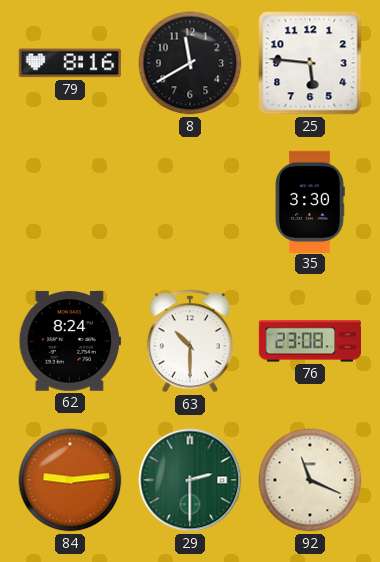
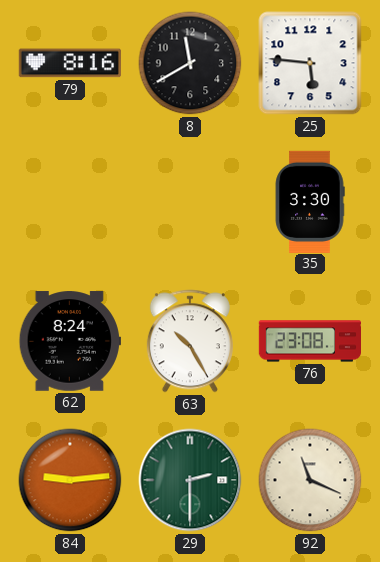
63: 10:30 -> 10:25 (190, 341)
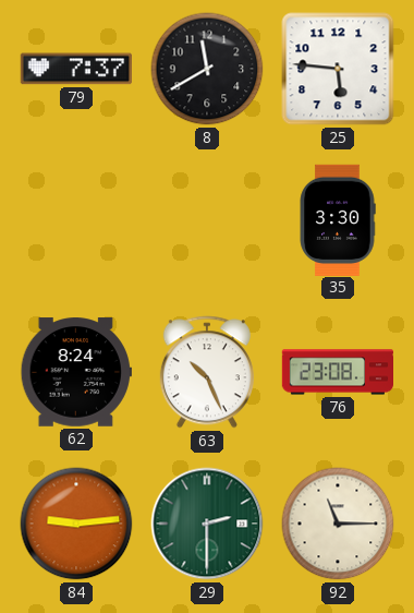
79: 8:16 -> 7:37 (76, 69)
63: 10:25 -> 10:26 (207, 372)
92: 11:19 -> 11:15 (338, 524)
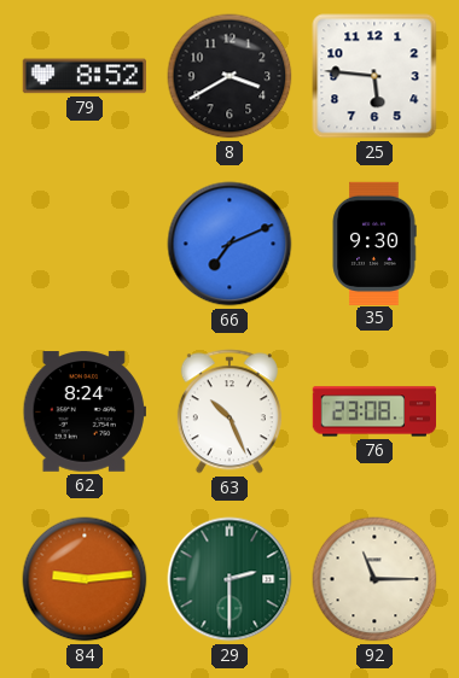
79: 7:37 -> 8:52 (85, 76)
8: 11:40 -> 3:40 (230, 76)
66: none -> 7:11 (230, 244)
35: 3:30 -> 9:30 (374, 242)
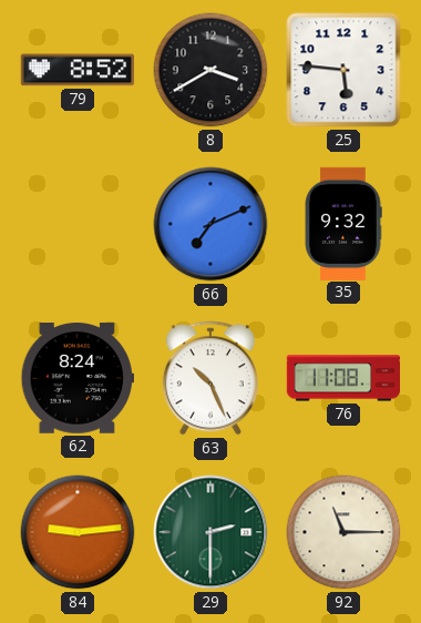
35: 9:30 -> 9:32 (343, 223)
76: 23:08 -> 11:08 (342, 378)
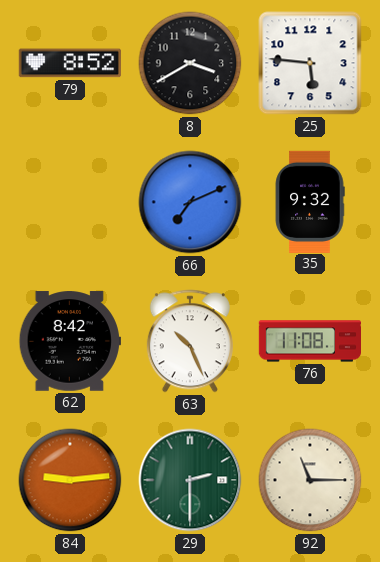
62: 8:24 -> 8:42 (70, 341)
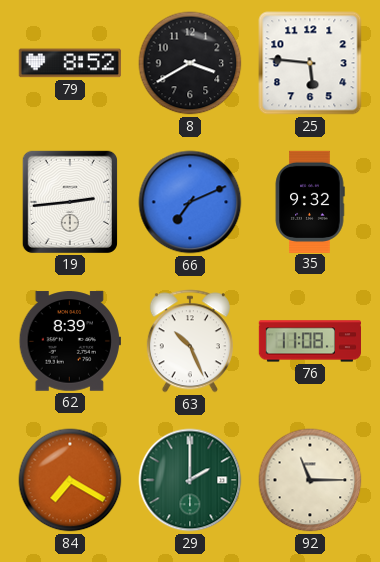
19: none -> 2:44 (70, 202)
62: 8:42 -> 8:39 (70, 341)
84: 9:14 -> 7:20 (70, 480)
29: 2:30 -> 2:00 (190, 480)
